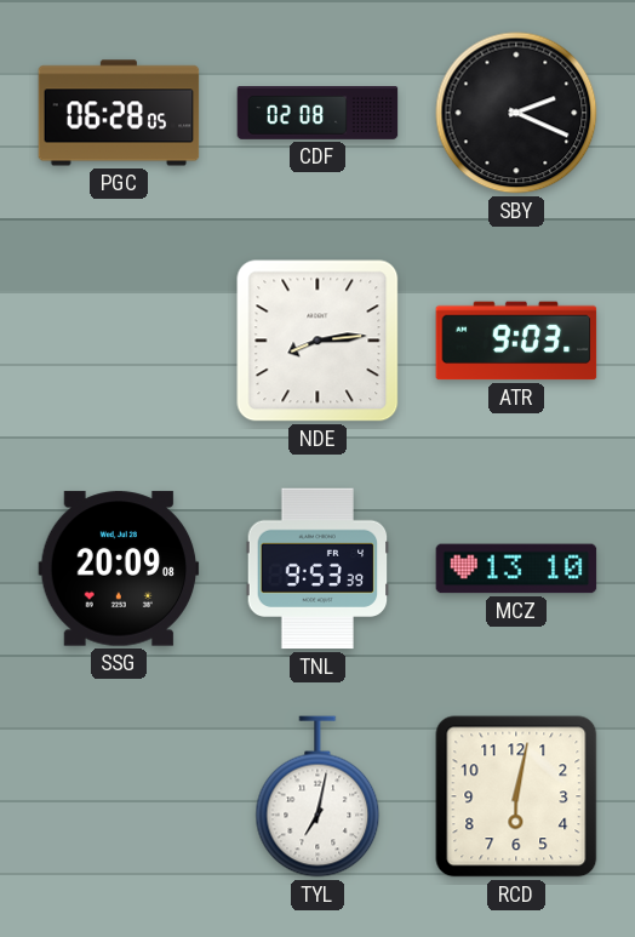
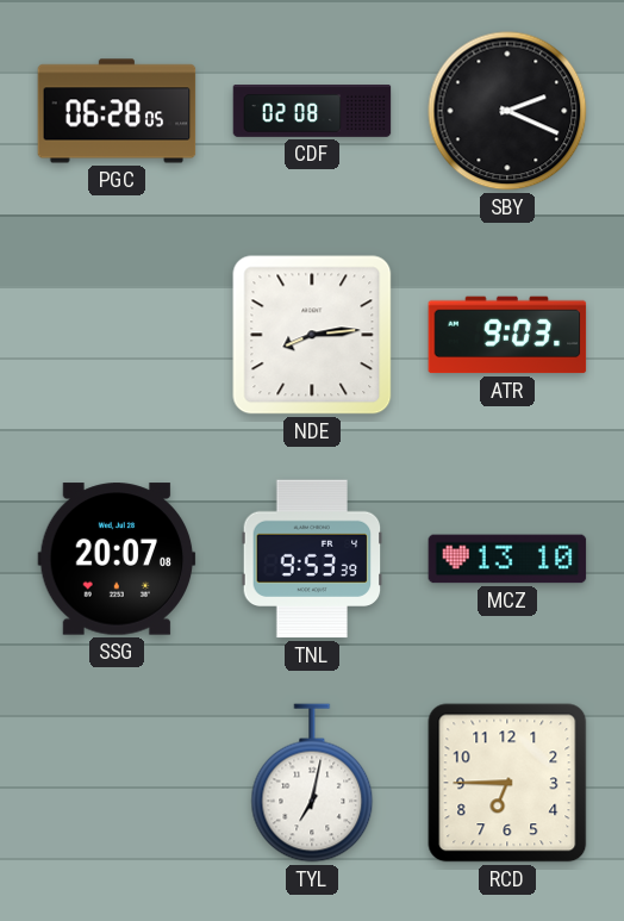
SSG: 20:09 -> 20:07 (117, 559)
RCD: 6:02 -> 6:45 (507, 783)
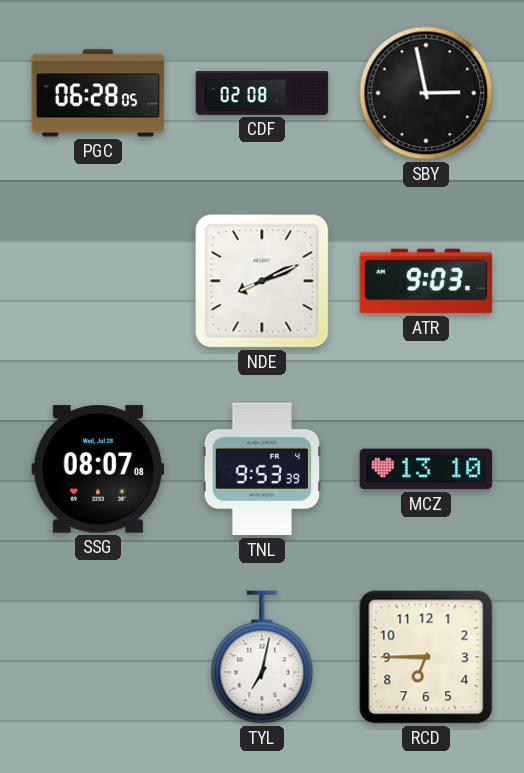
SBY: 2:19 -> 2:58 (426, 93)
NDE: 8:14 -> 8:11 (262, 281)
SSG: 20:07 -> 08:07 (98, 469)
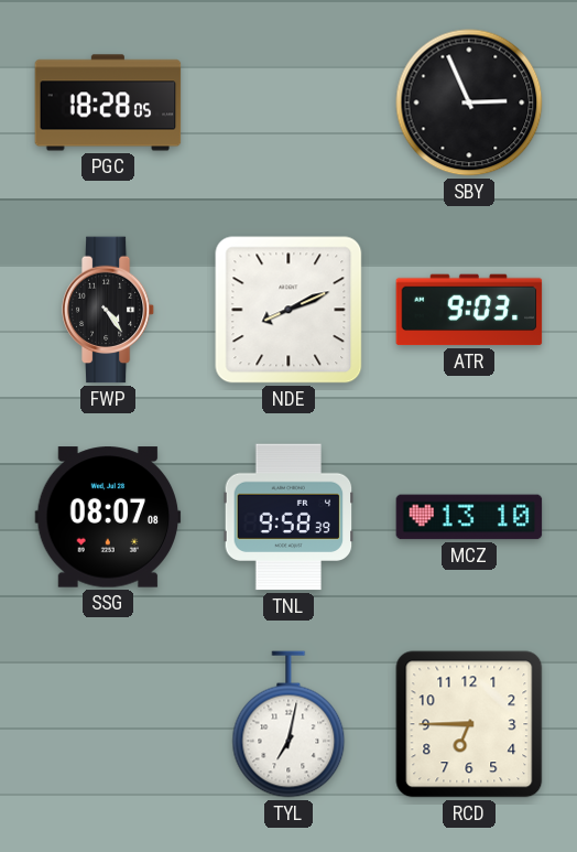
PGC: 06:28 -> 18:28 (108, 103)
CDF: 02:08 -> none (262, 94)
SBY: 2:58 -> 2:56 (469, 103)
FWP: none -> 4:24 (108, 310)
TNL: 9:53 -> 9:58 (288, 517)
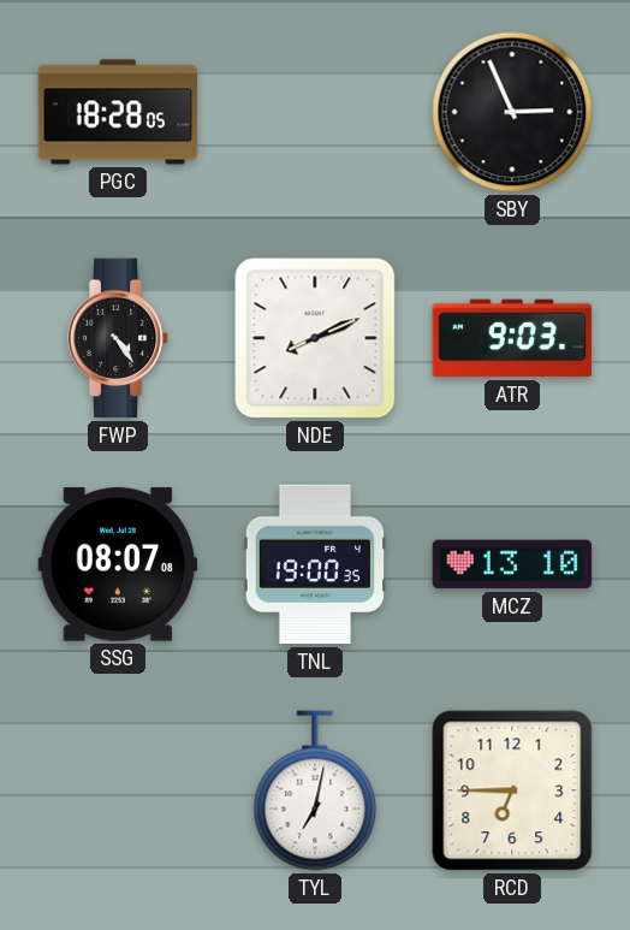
TNL: 9:58 -> 19:00 (315, 564)
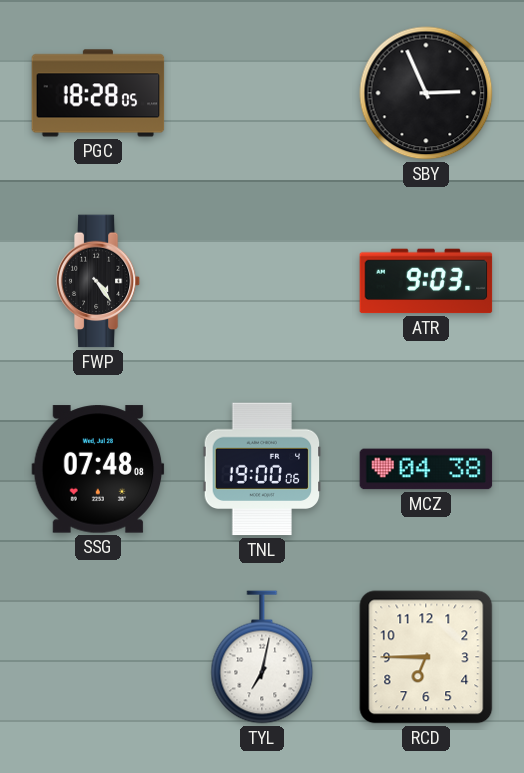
NDE: 8:11 -> none (315, 338)
SSG: 08:07 -> 07:48 (98, 469)
TNL: 19:00:35 -> 19:00:06 (262, 469)
MCZ: 13:10 -> 04:38 (426, 469)
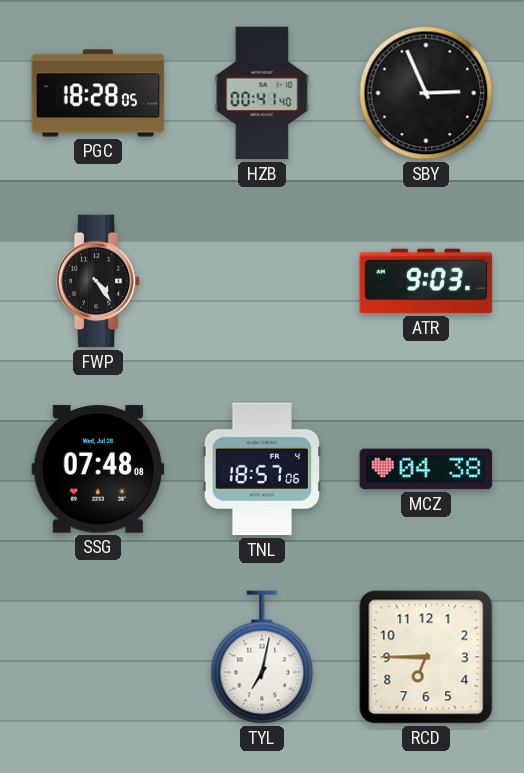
HZB: none -> 00:41 (262, 93)
TNL: 19:00 -> 18:57 (262, 469)
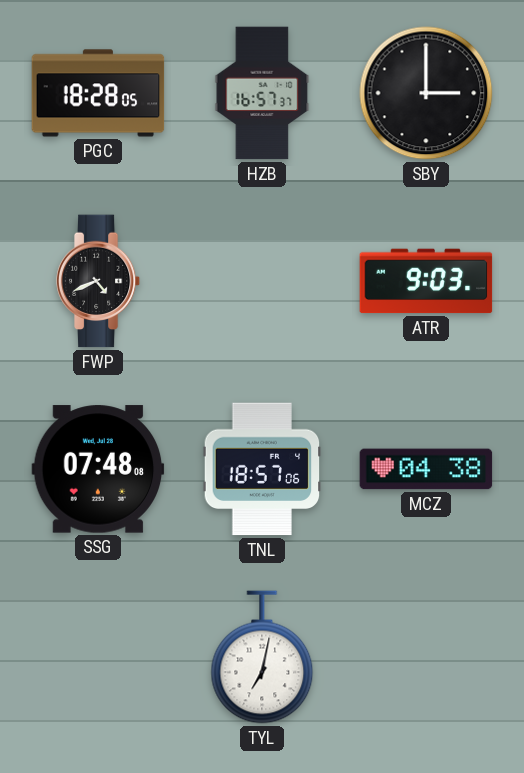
HZB: 00:41 -> 16:57 (262, 93)
SBY: 2:56 -> 3:00 (426, 93)
FWP: 4:24 -> 4:41 (98, 281)
RCD: 6:45 -> none (426, 657)
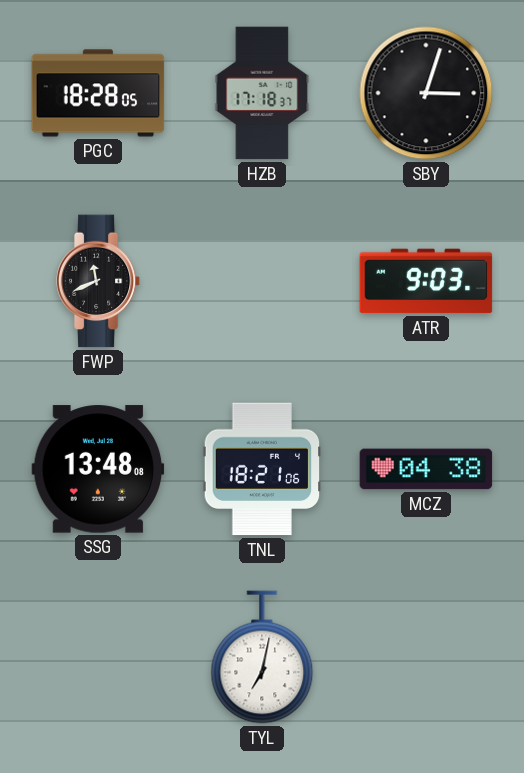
HZB: 16:57 -> 17:18 (262, 93)
SBY: 3:00 -> 3:03 (426, 93)
FWP: 4:41 -> 11:41 (98, 281)
SSG: 07:48 -> 13:48 (98, 469)
TNL: 18:57 -> 18:21 (262, 469)
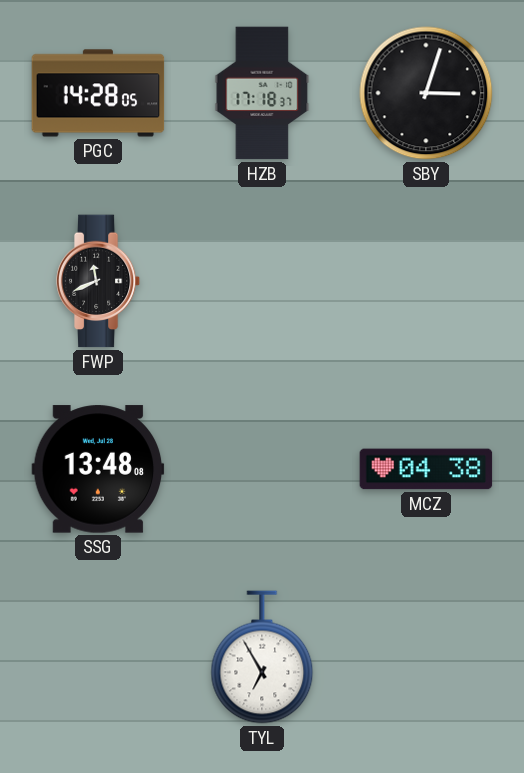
PGC: 18:28 -> 14:28 (98, 93)
ATR: 9:03 -> none (426, 281)
TNL: 18:21 -> none (262, 469)
TYL: 7:02 -> 6:55 (262, 657)
